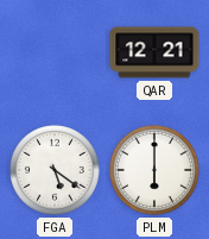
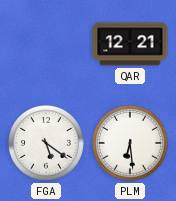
PLM: 6:00 -> 6:29 (131, 144)
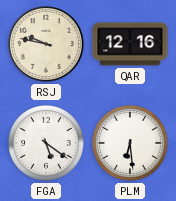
RSJ: none -> 9:47 (47, 45)
QAR: 12:21 -> 12:16 (130, 44)
